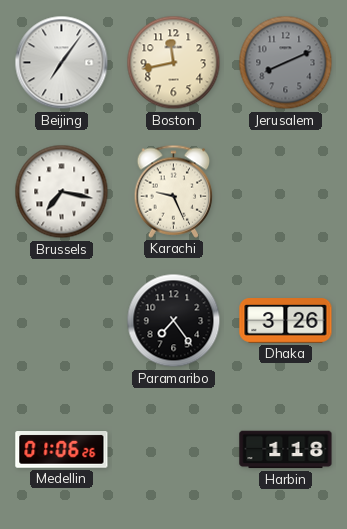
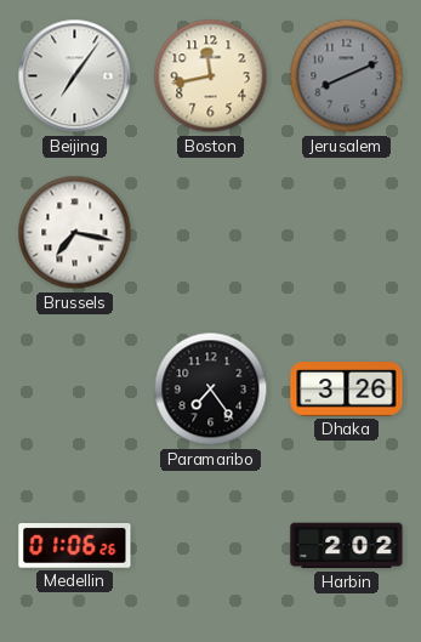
Karachi: 9:26 -> none (174, 191)
Harbin: 1:18 -> 2:02 (347, 546)
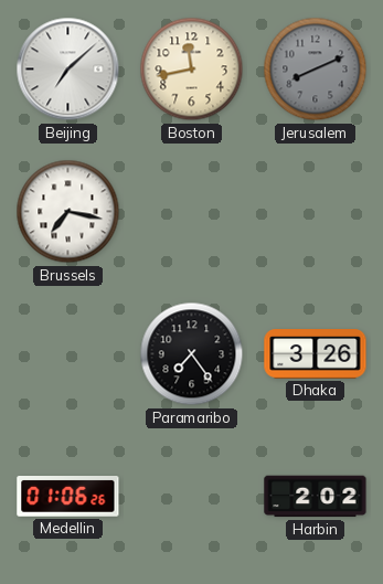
Beijing: 7:06 -> 7:08 (68, 70)
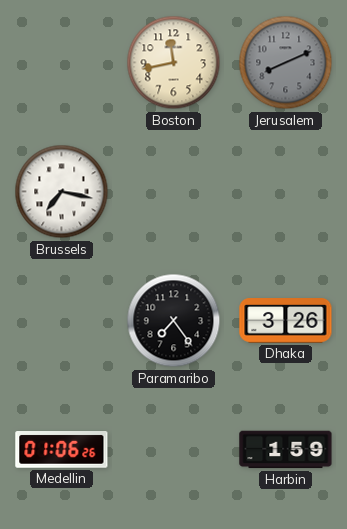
Beijing: 7:08 -> none (68, 70)
Harbin: 2:02 -> 1:59 (286, 450)
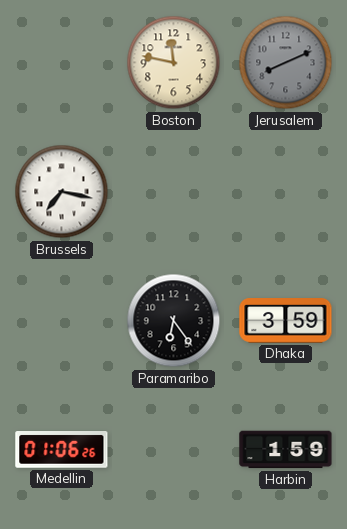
Boston: 11:43 -> 11:47 (174, 63)
Paramaribo: 7:24 -> 6:24 (174, 321)
Dhaka: 3:26 -> 3:59 (286, 321)
